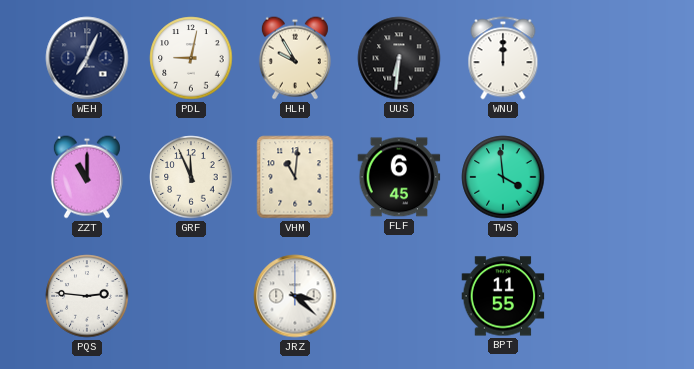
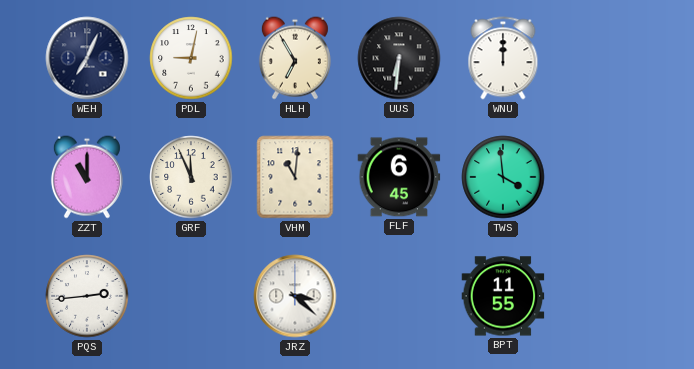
HLH: 9:55 -> 6:55 (295, 58)
PQS: 2:46 -> 2:44 (87, 296)
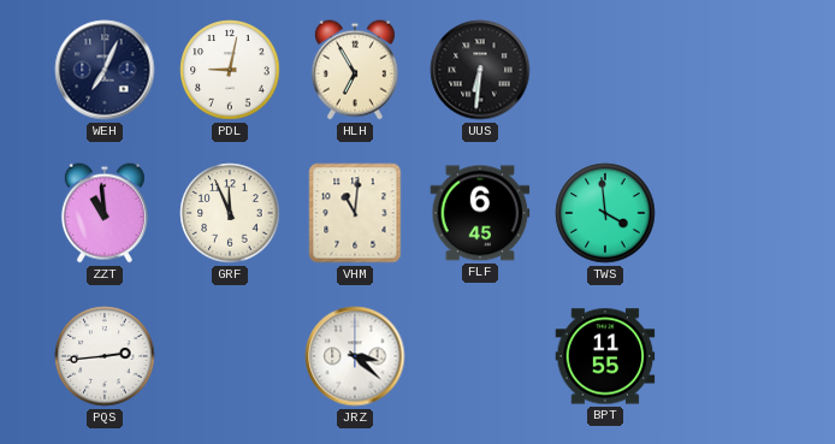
WNU: 12:00 -> none (503, 58)
ZZT: 11:00 -> 10:59 (105, 213)
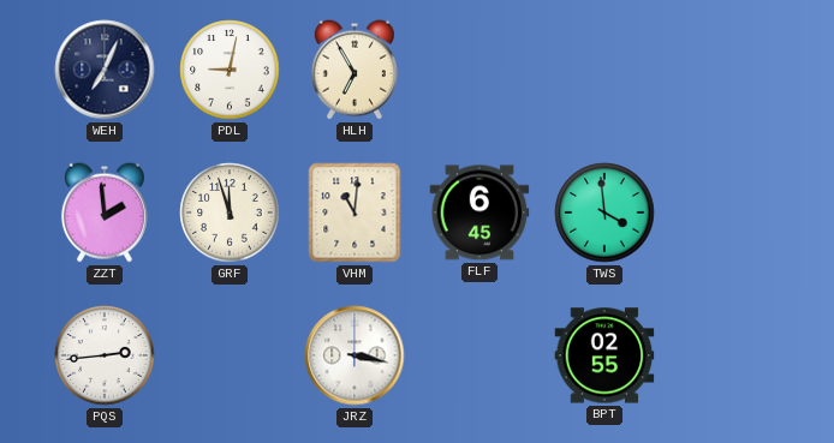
UUS: 6:31 -> none (480, 70)
ZZT: 10:59 -> 1:59 (105, 212)
GRF: 11:56 -> 11:57 (230, 212)
JRZ: 3:22 -> 3:17 (355, 355)
BPT: 11:55 -> 02:55 (604, 355)
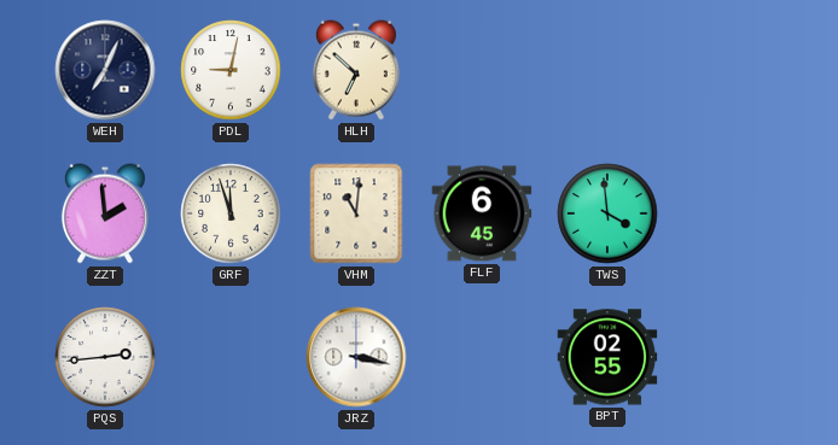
HLH: 6:55 -> 6:52 (356, 70)
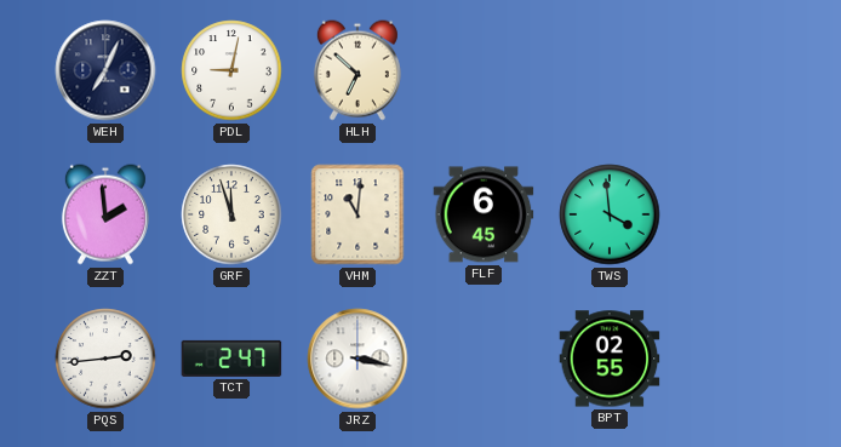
TCT: none -> 2:47 (231, 359)
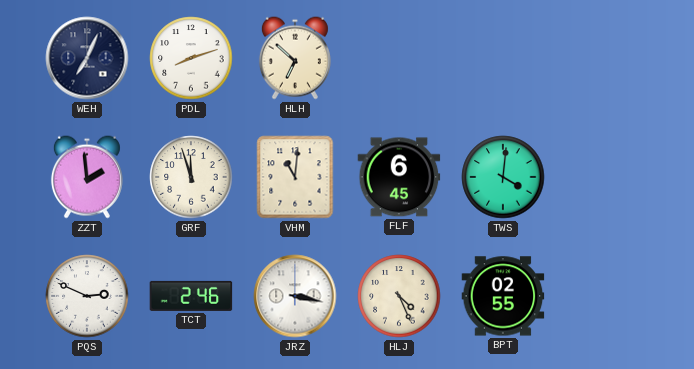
PDL: 9:02 -> 8:12 (191, 58)
TWS: 3:59 -> 4:01 (503, 177)
PQS: 2:44 -> 2:49 (87, 296)
TCT: 2:47 -> 2:46 (191, 296)
HLJ: none -> 4:26 (399, 296)
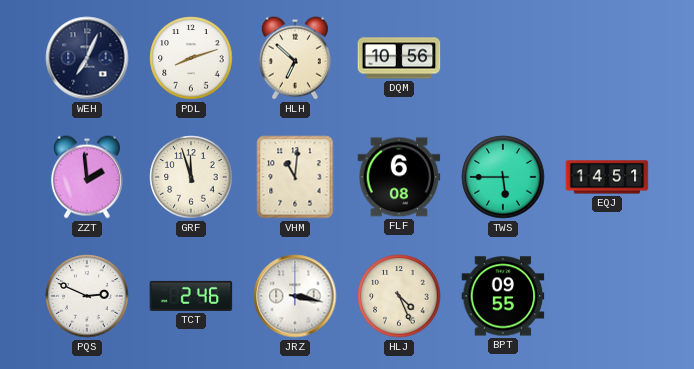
DQM: none -> 10:56 (399, 58)
FLF: 6:45 -> 6:08 (399, 177)
TWS: 4:01 -> 5:45 (503, 177)
EQJ: none -> 14:51 (607, 177)
BPT: 02:55 -> 09:55 (503, 296)
